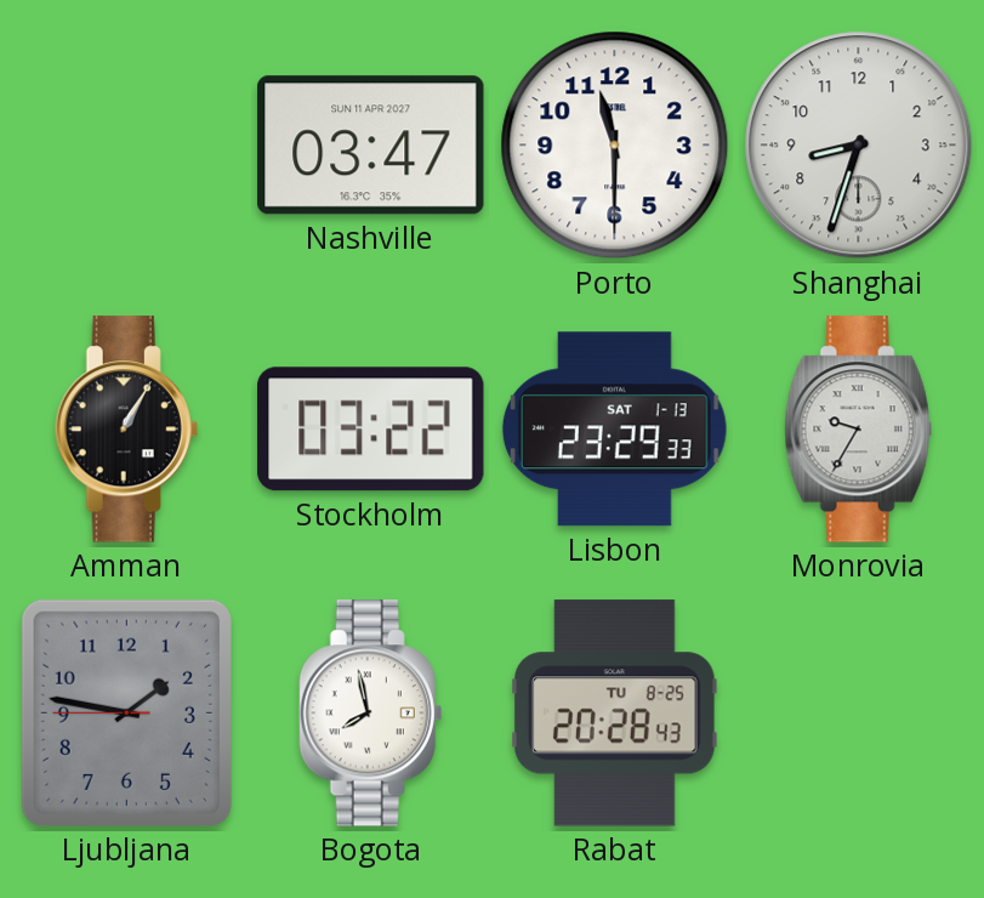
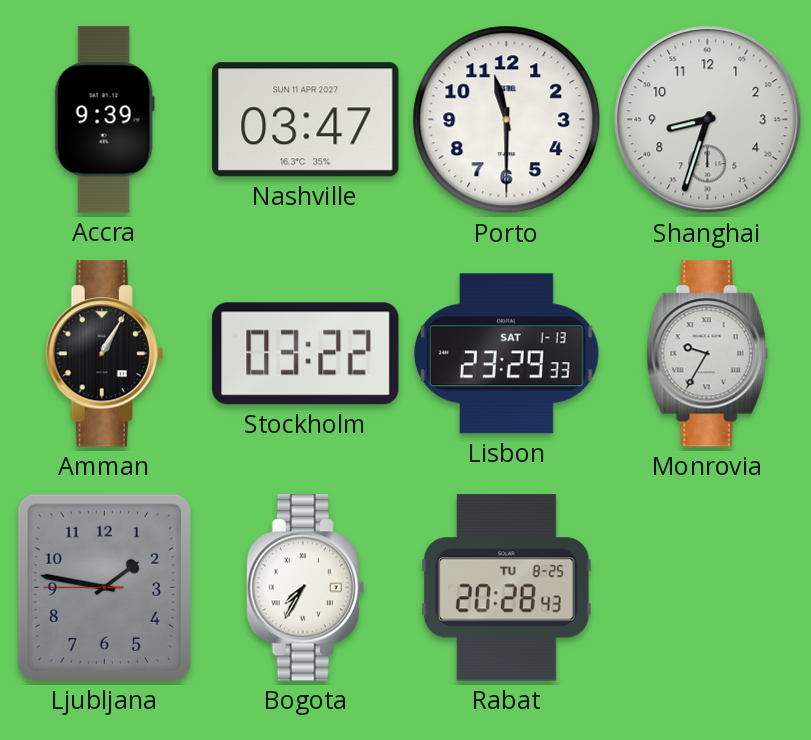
Accra: none -> 9:39 (104, 120)
Bogota: 7:58 -> 7:35 (306, 588)
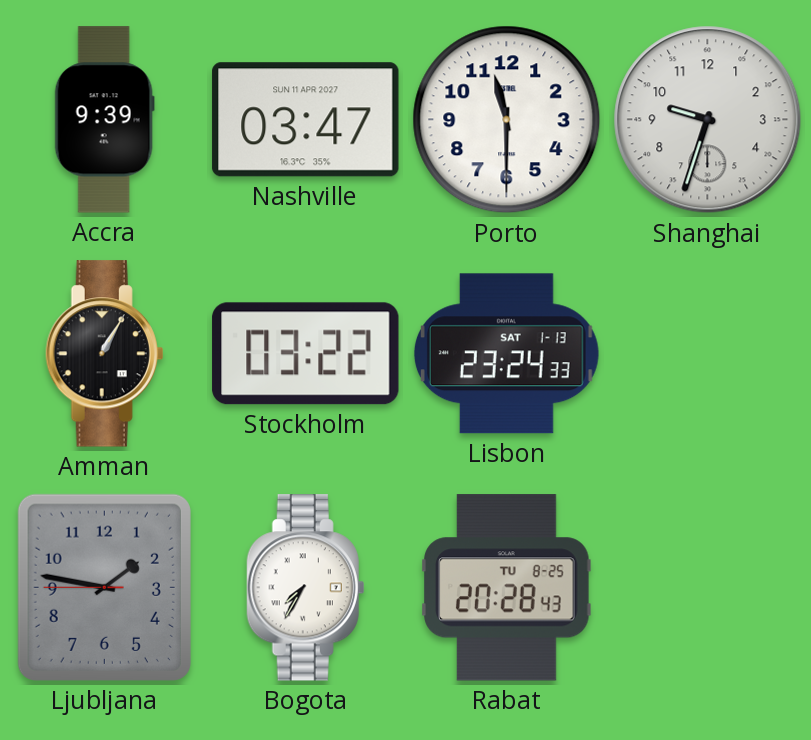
Shanghai: 8:33 -> 9:33 (708, 120)
Lisbon: 23:29 -> 23:24 (506, 354)
Monrovia: 9:35 -> none (708, 354)
